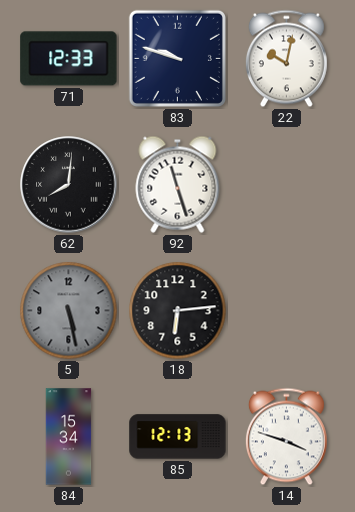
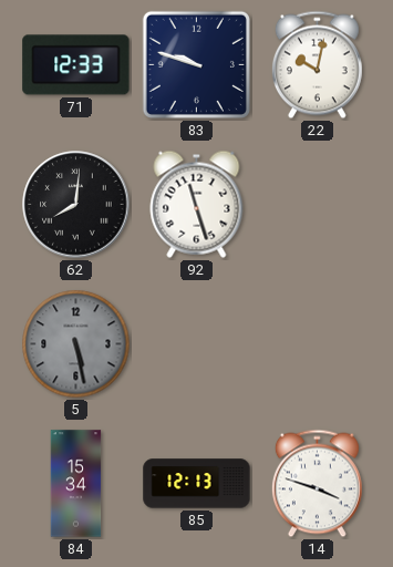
18: 6:14 -> none (178, 311)
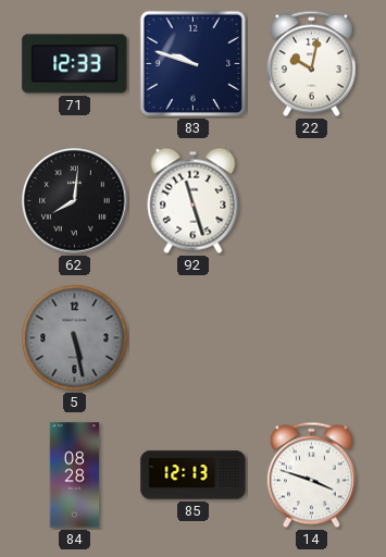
84: 15:34 -> 08:28 (75, 475)
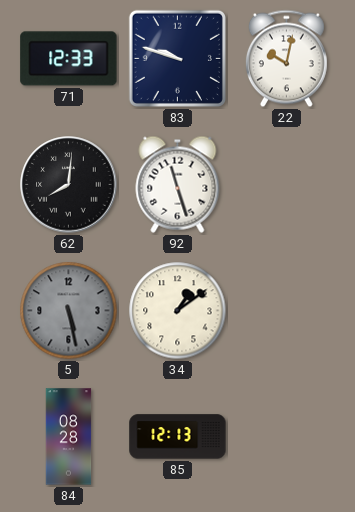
34: none -> 1:09 (178, 311)
14: 3:48 -> none (311, 475)
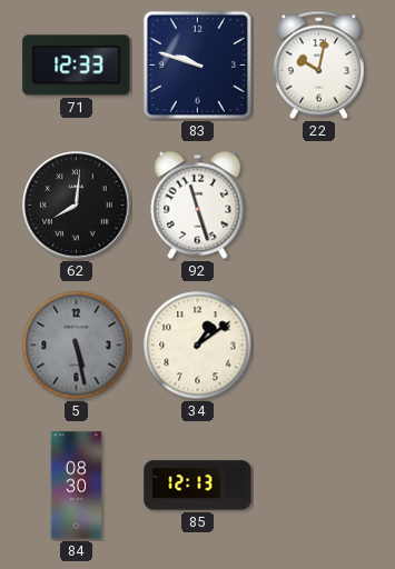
84: 08:28 -> 08:30 (77, 486)
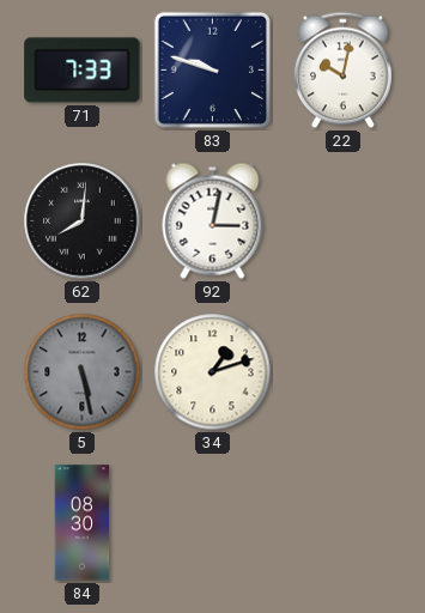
71: 12:33 -> 7:33 (83, 71)
92: 11:27 -> 3:02 (213, 220)
34: 1:09 -> 1:12 (213, 372)
85: 12:13 -> none (198, 486)
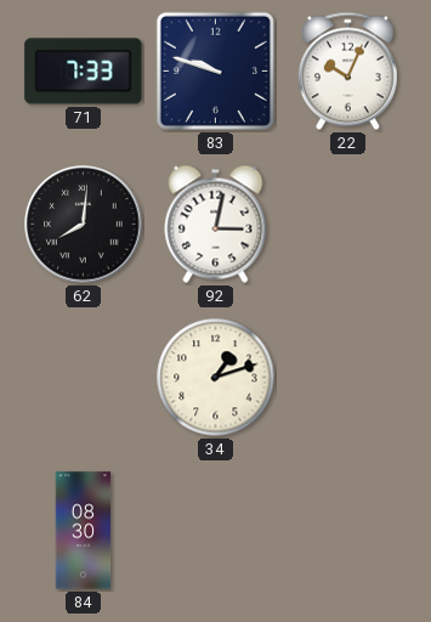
22: 10:02 -> 10:04 (347, 72)
5: 5:28 -> none (83, 372)
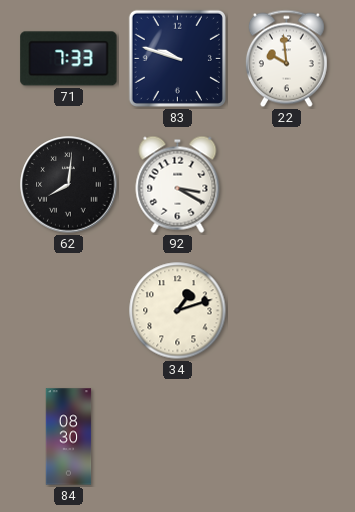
22: 10:04 -> 9:59 (286, 59)
92: 3:02 -> 3:20 (178, 184)
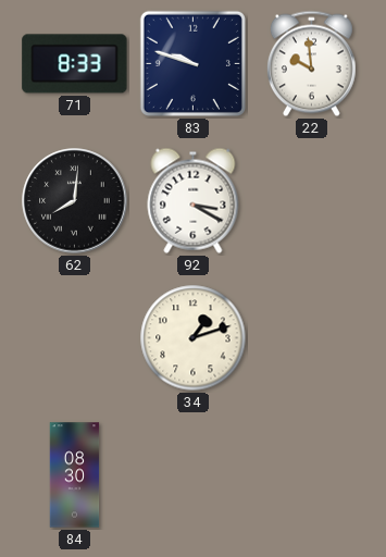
71: 7:33 -> 8:33 (75, 64)
